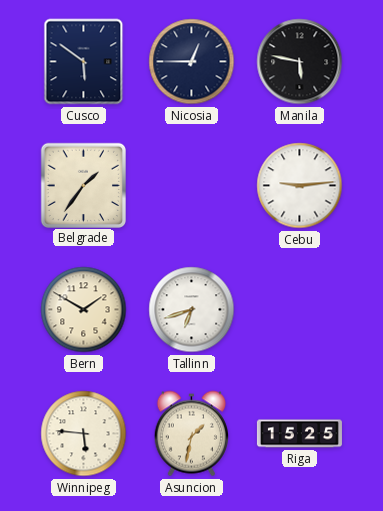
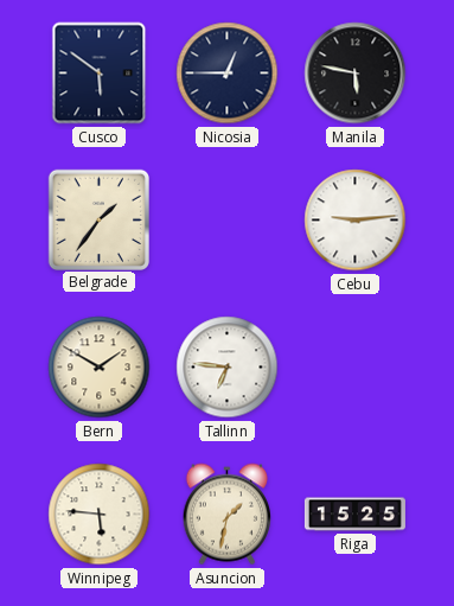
Tallinn: 6:42 -> 6:46 (228, 368)
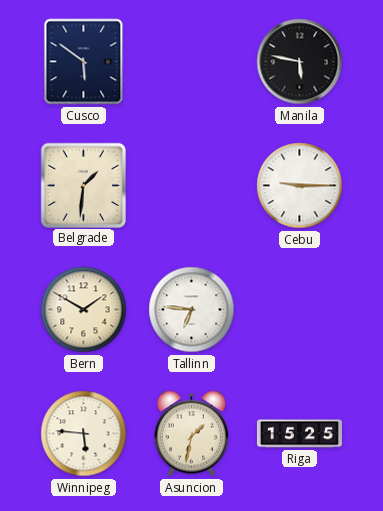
Nicosia: 12:45 -> none (228, 74)
Belgrade: 1:36 -> 1:31 (83, 185)
Cebu: 9:14 -> 9:15 (300, 186)
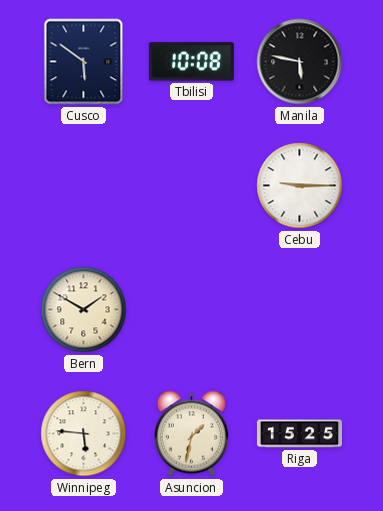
Tbilisi: none -> 10:08 (191, 62)
Belgrade: 1:31 -> none (83, 185)
Tallinn: 6:46 -> none (192, 310)
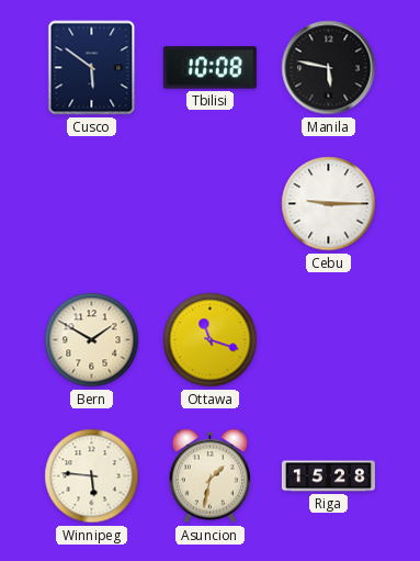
Ottawa: none -> 11:18 (211, 340)
Riga: 15:25 -> 15:28 (328, 476)
